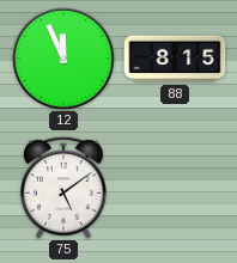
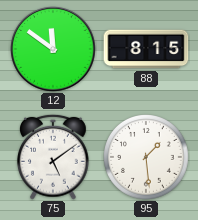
12: 11:56 -> 11:51 (53, 49)
95: none -> 1:29 (147, 158)
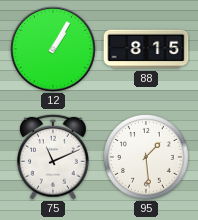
12: 11:51 -> 1:05 (53, 49)
75: 5:09 -> 11:11 (54, 157)
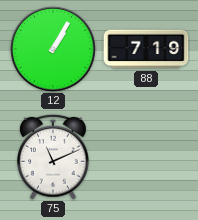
88: 8:15 -> 7:19 (146, 49)
95: 1:29 -> none (147, 158)
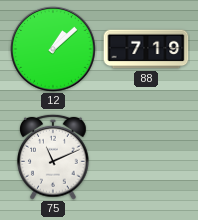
12: 1:05 -> 1:08 (53, 49)
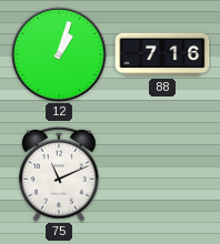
12: 1:08 -> 1:03 (59, 54)
88: 7:19 -> 7:16 (162, 54)
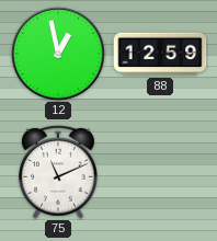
12: 1:03 -> 12:58 (58, 54)
88: 7:16 -> 12:59 (160, 54)
